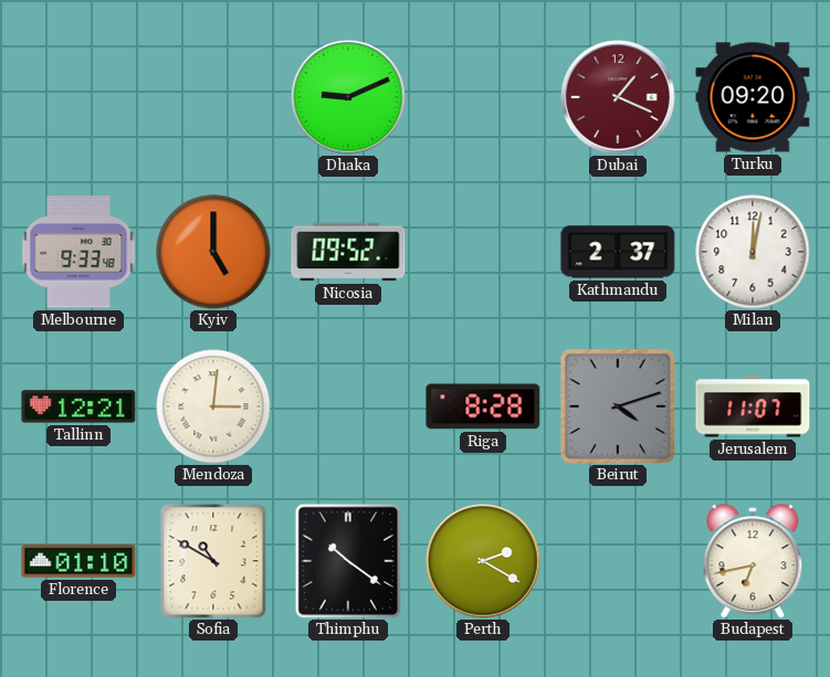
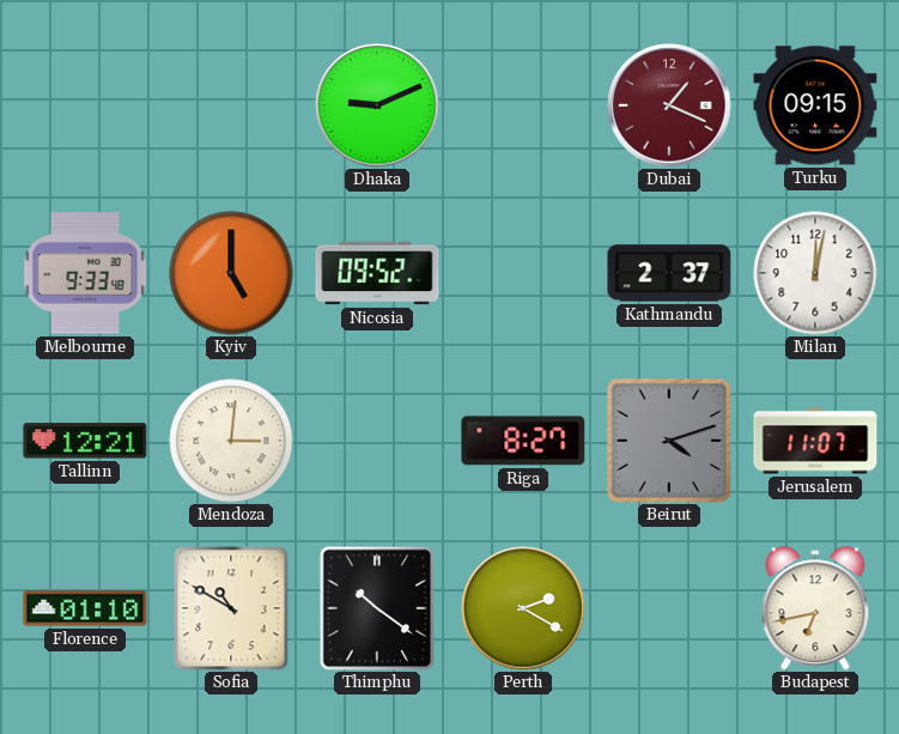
Turku: 09:20 -> 09:15 (815, 105)
Riga: 8:28 -> 8:27 (523, 441)
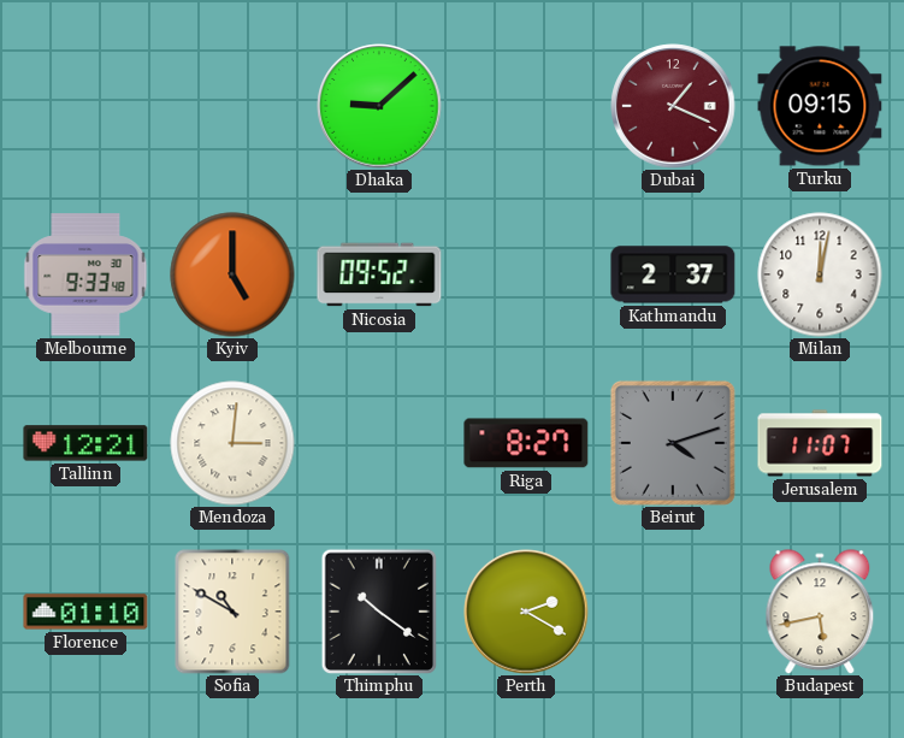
Dhaka: 9:11 -> 9:08 (379, 106)
Budapest: 6:43 -> 5:43 (820, 612)
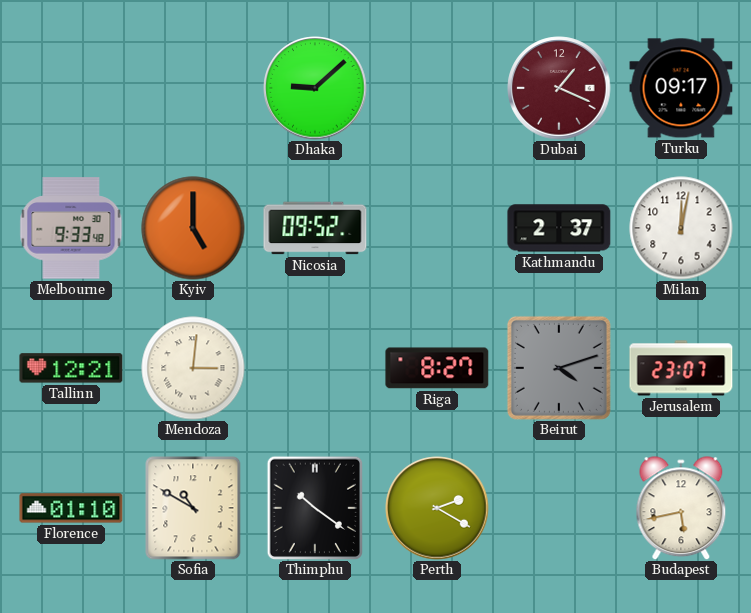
Turku: 09:15 -> 09:17 (681, 88)
Jerusalem: 11:07 -> 23:07 (681, 368)
